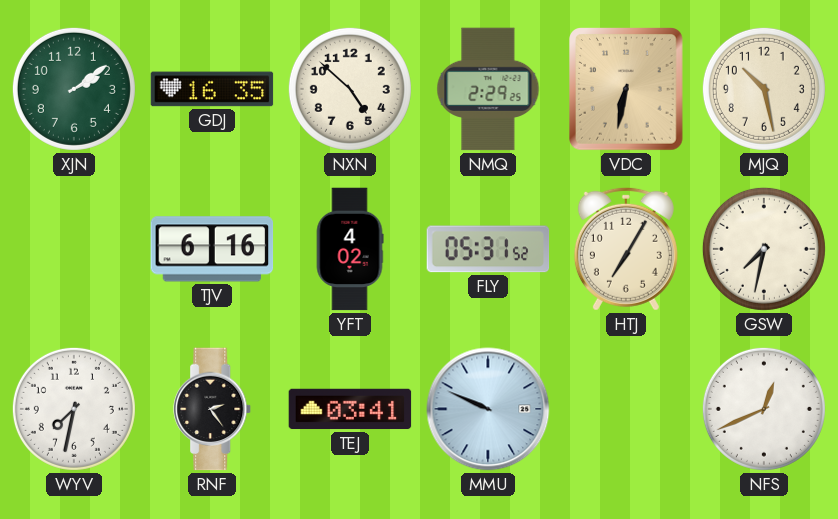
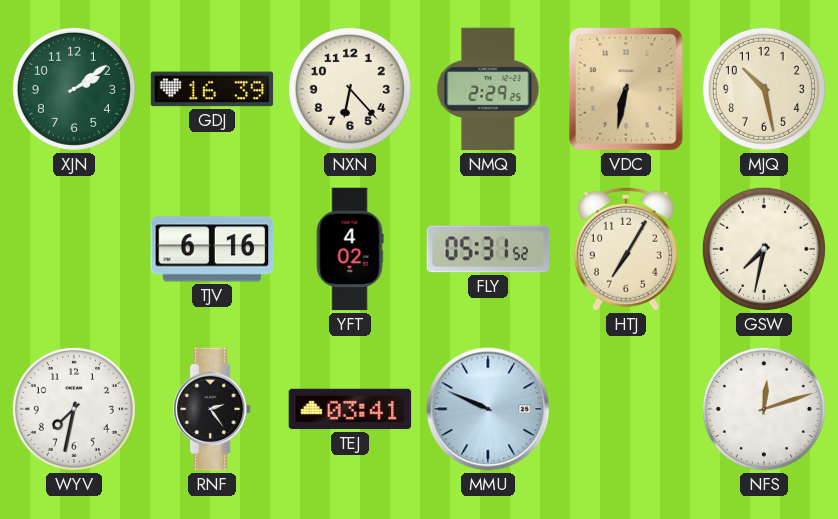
GDJ: 16:35 -> 16:39 (212, 89)
NXN: 4:52 -> 6:23 (350, 89)
NFS: 12:41 -> 12:12 (764, 409)
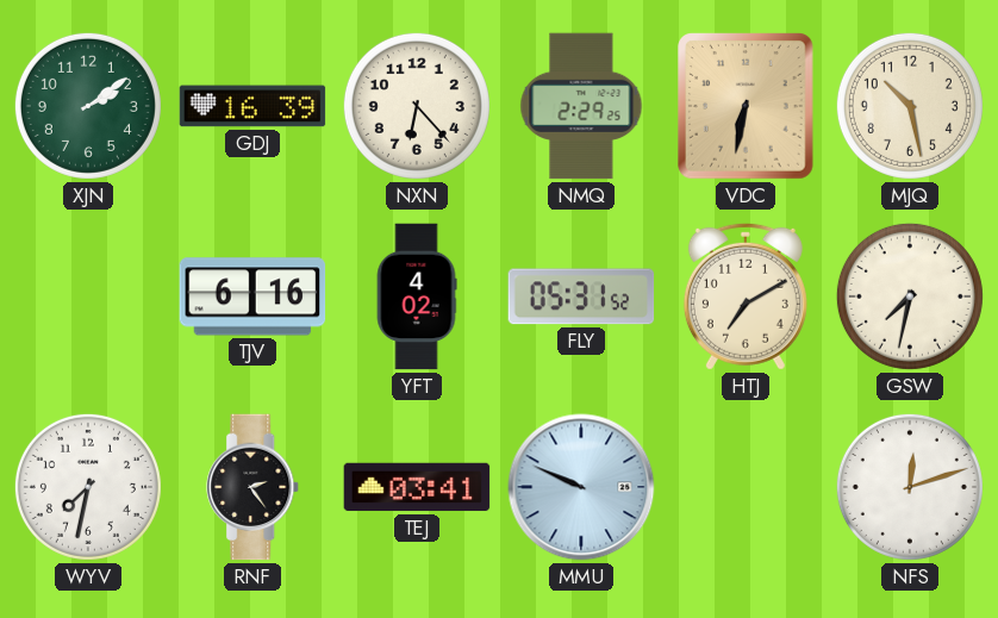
HTJ: 7:05 -> 7:10 (746, 296)
